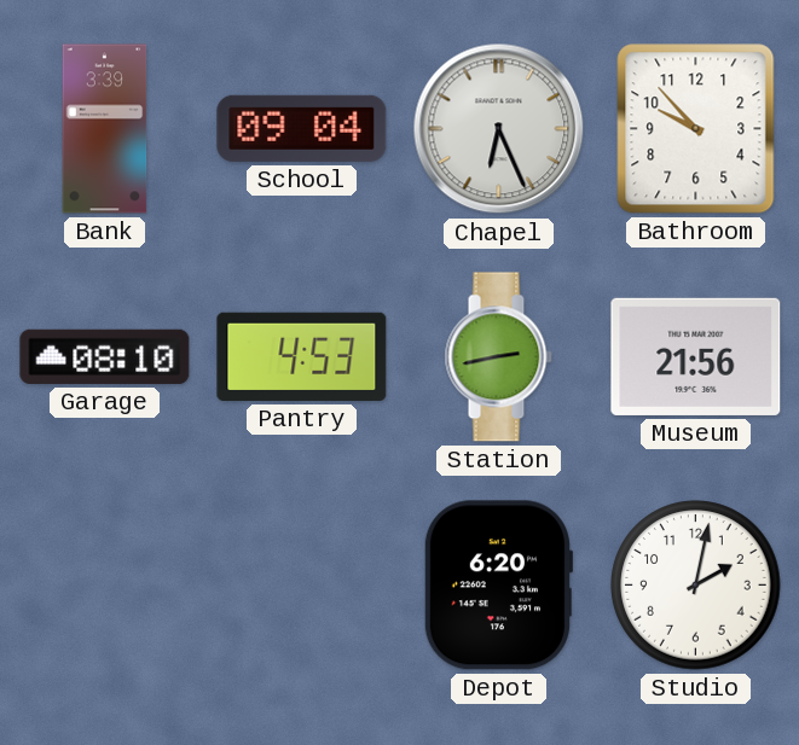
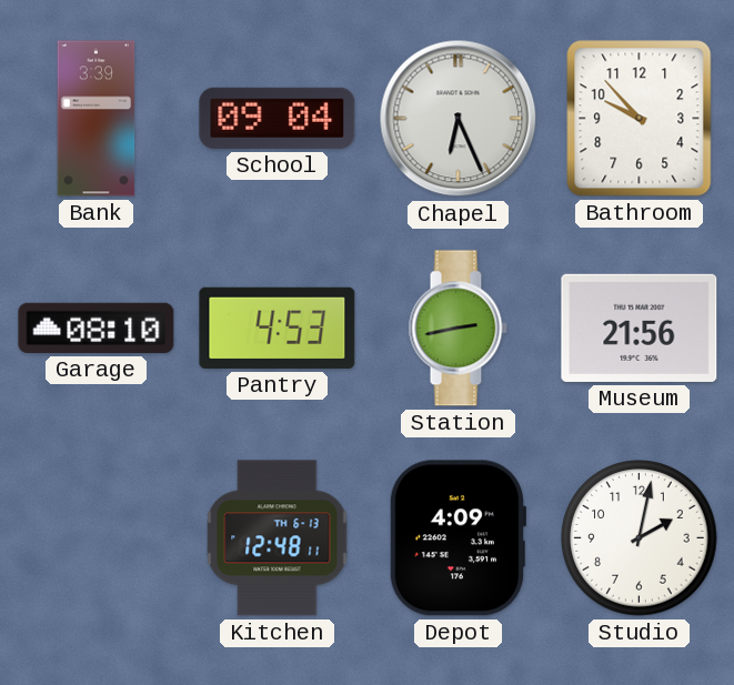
Kitchen: none -> 12:48 (278, 538)
Depot: 6:20 -> 4:09 (456, 538)
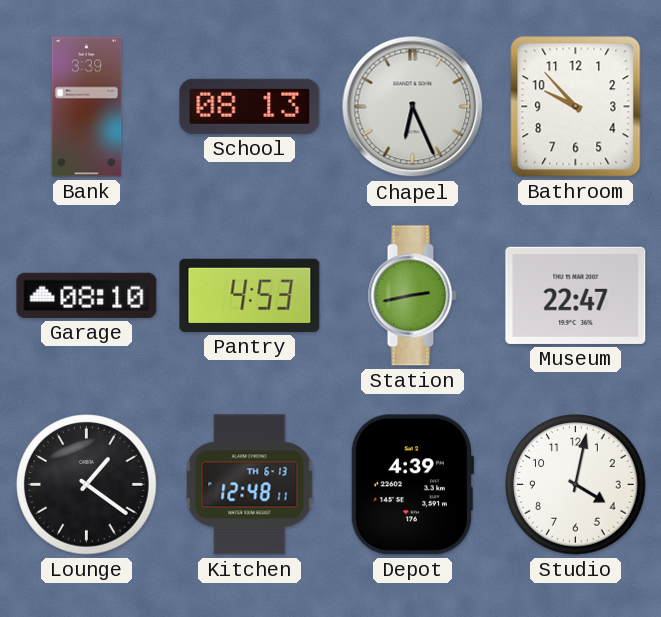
School: 09:04 -> 08:13 (250, 106)
Museum: 21:56 -> 22:47 (576, 295)
Lounge: none -> 1:21 (87, 485)
Depot: 4:09 -> 4:39 (411, 485)
Studio: 2:02 -> 4:02 (576, 485)
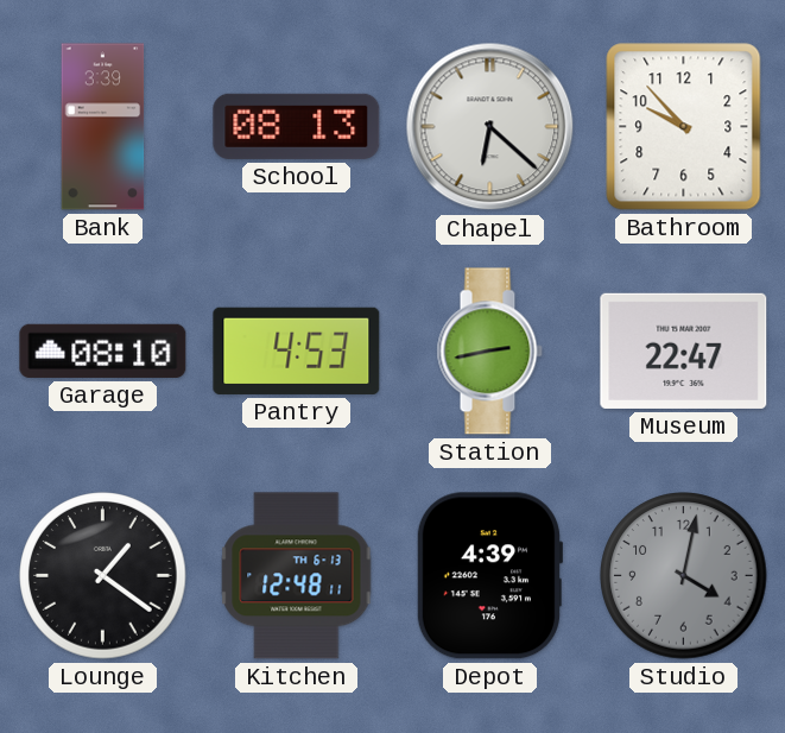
Chapel: 6:26 -> 6:22 (490, 127)
Studio dial: white -> grey (684, 576)
